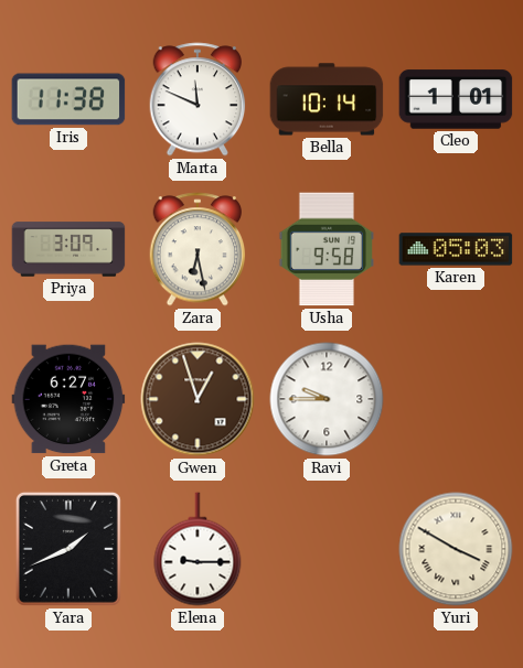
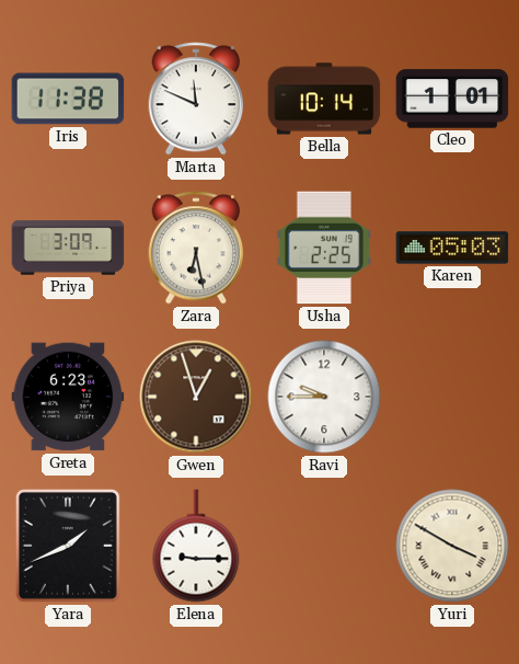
Usha: 9:58 -> 2:25 (324, 248)
Greta: 6:27 -> 6:23 (68, 397)
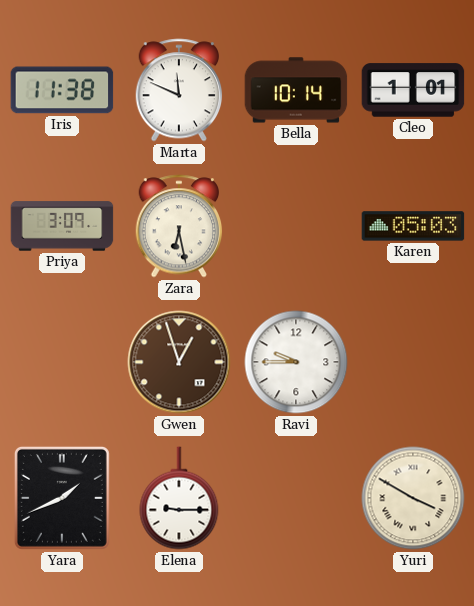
Usha: 2:25 -> none (324, 248)
Greta: 6:23 -> none (68, 397)
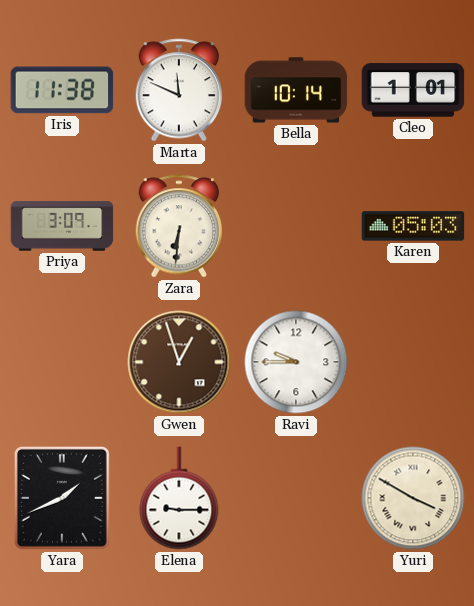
Zara: 6:28 -> 6:31 (179, 226)
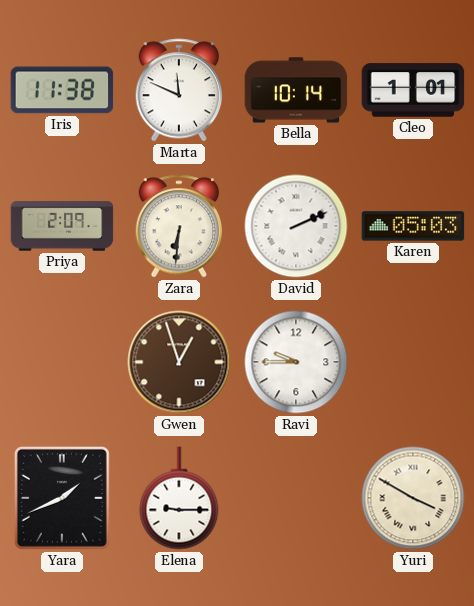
Priya: 3:09 -> 2:09 (62, 226)
David: none -> 2:11 (296, 226)
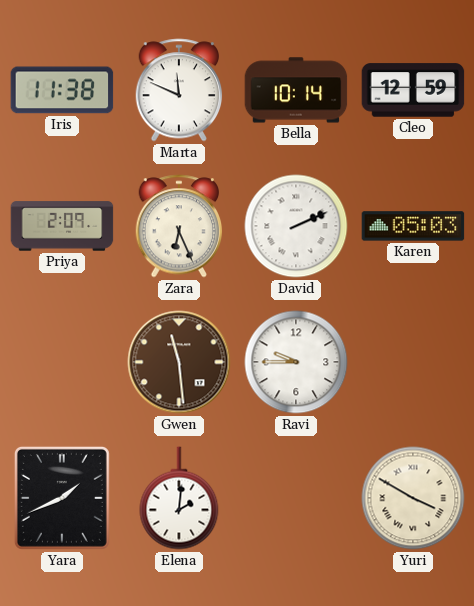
Cleo: 1:01 -> 12:59 (413, 90)
Zara: 6:31 -> 6:26 (179, 226)
Gwen: 12:57 -> 11:29 (179, 362)
Elena: 9:15 -> 2:01 (179, 498)
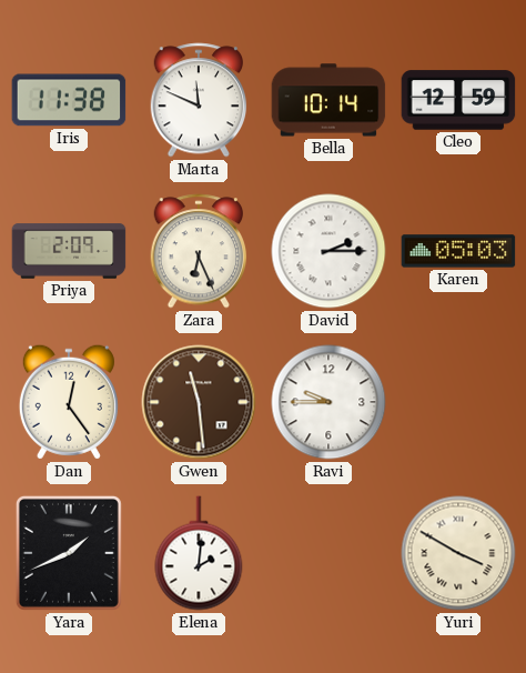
David: 2:11 -> 2:15 (328, 251)
Dan: none -> 12:24 (69, 402)
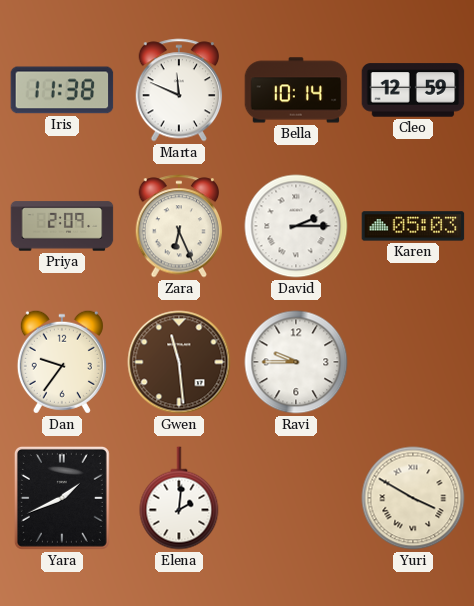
Dan: 12:24 -> 9:36 (62, 362)
